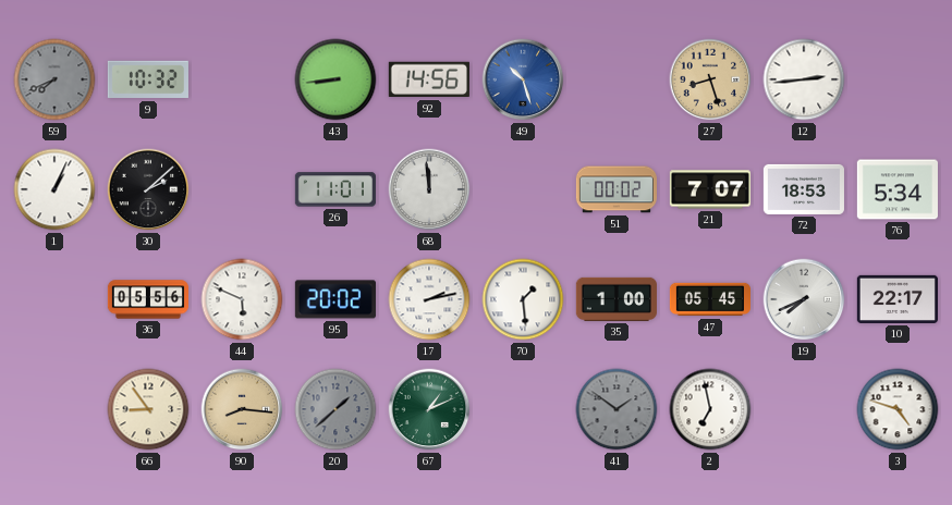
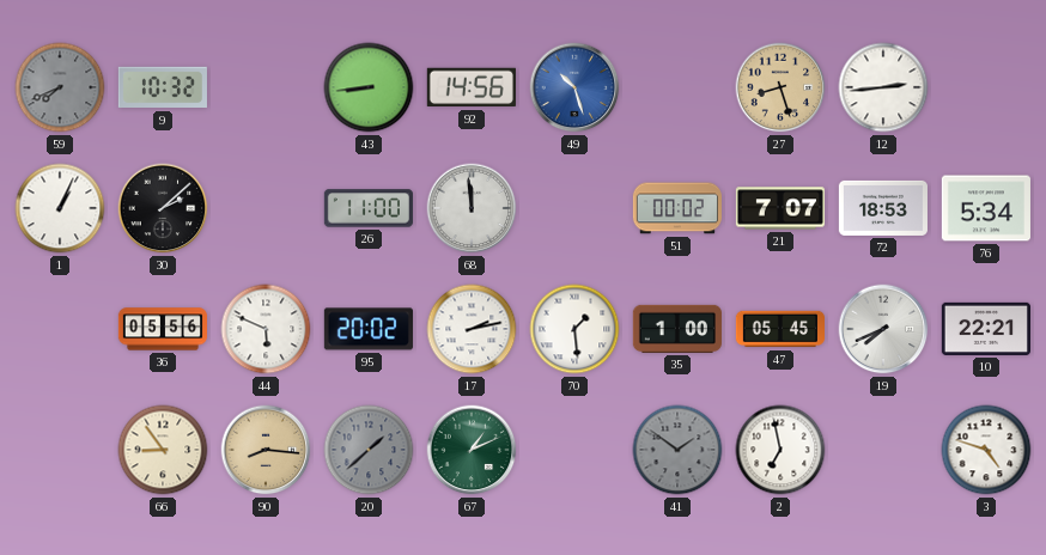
26: 11:01 -> 11:00 (369, 208)
10: 22:17 -> 22:21 (986, 329)
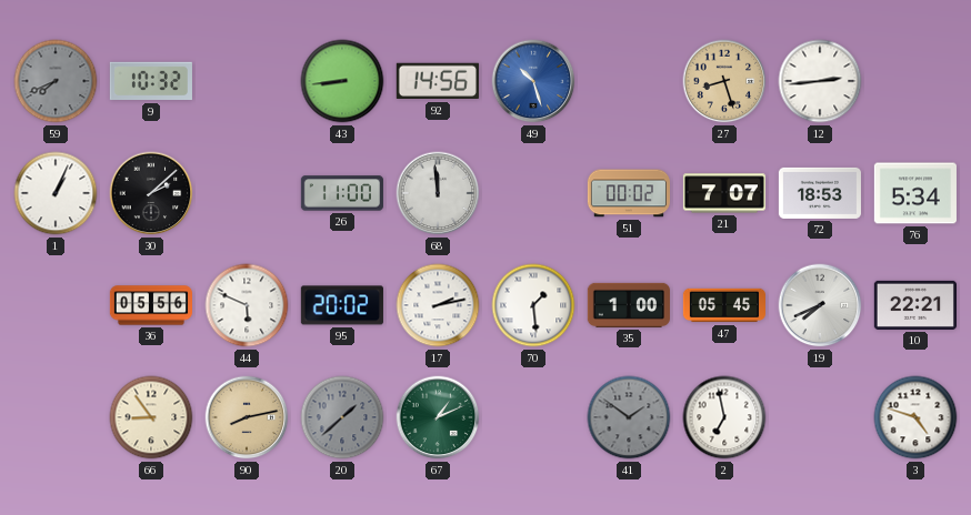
90: 8:16 -> 8:13 (247, 417)
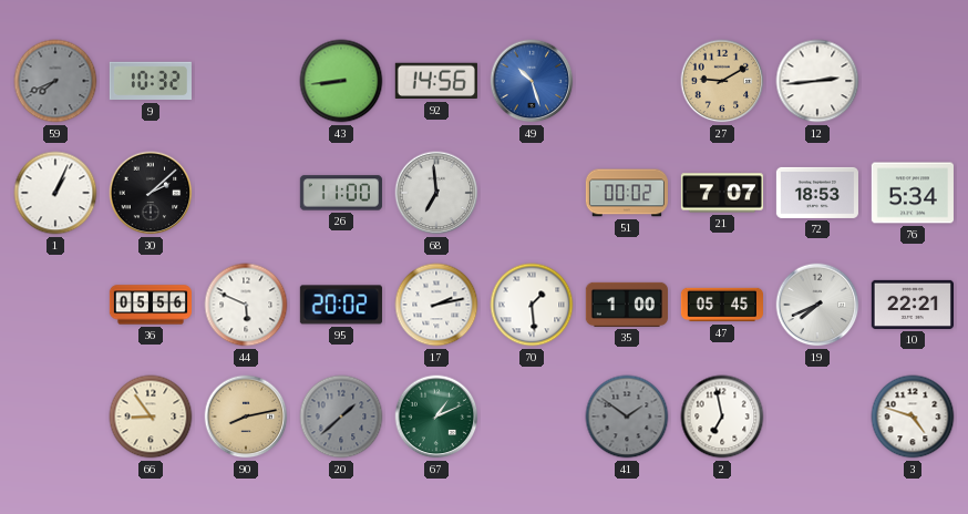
27: 8:27 -> 9:10 (722, 81)
68: 11:59 -> 6:59 (436, 193)
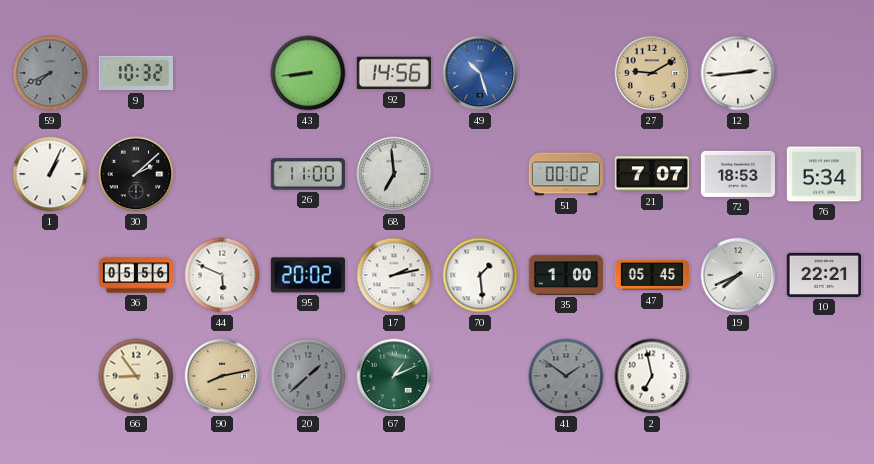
3: 4:48 -> none (913, 417)
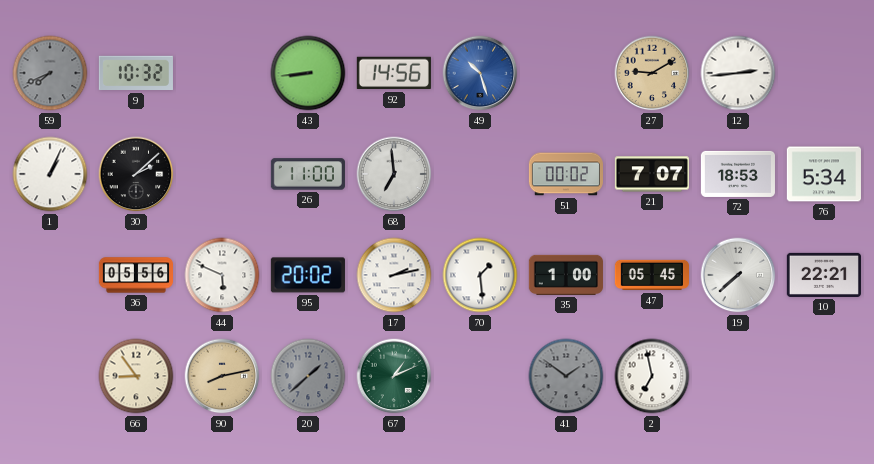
19: 7:41 -> 7:38 (738, 275)
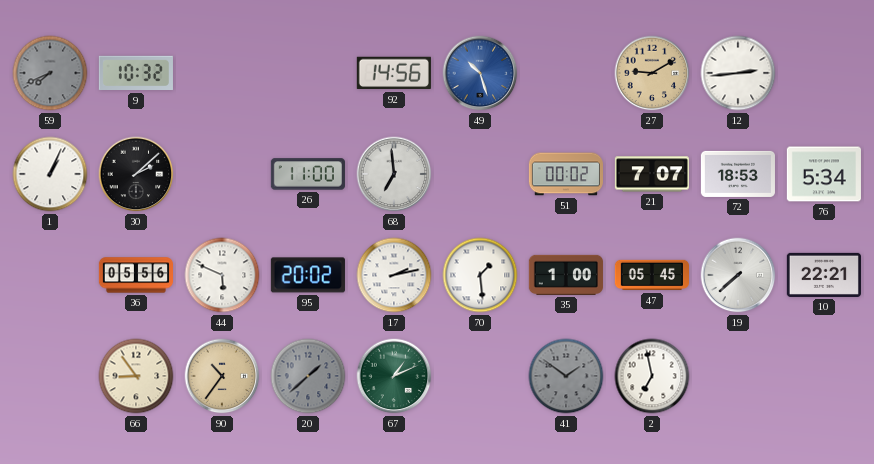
43: 8:44 -> none (308, 73)
90: 8:13 -> 10:36 (222, 376)
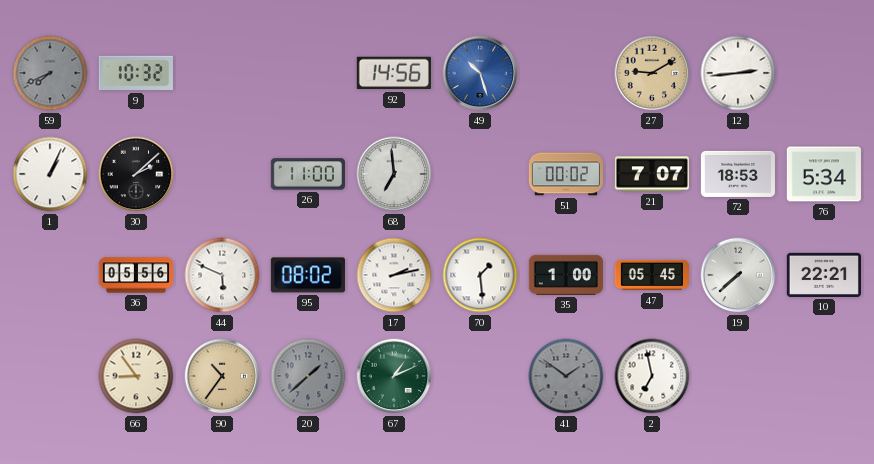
95: 20:02 -> 08:02 (308, 275)
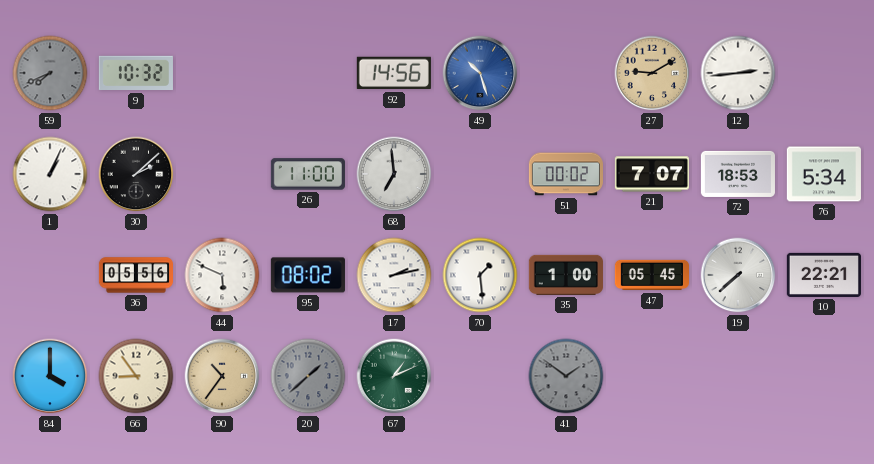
84: none -> 4:00 (50, 376)
2: 6:58 -> none (652, 376)
